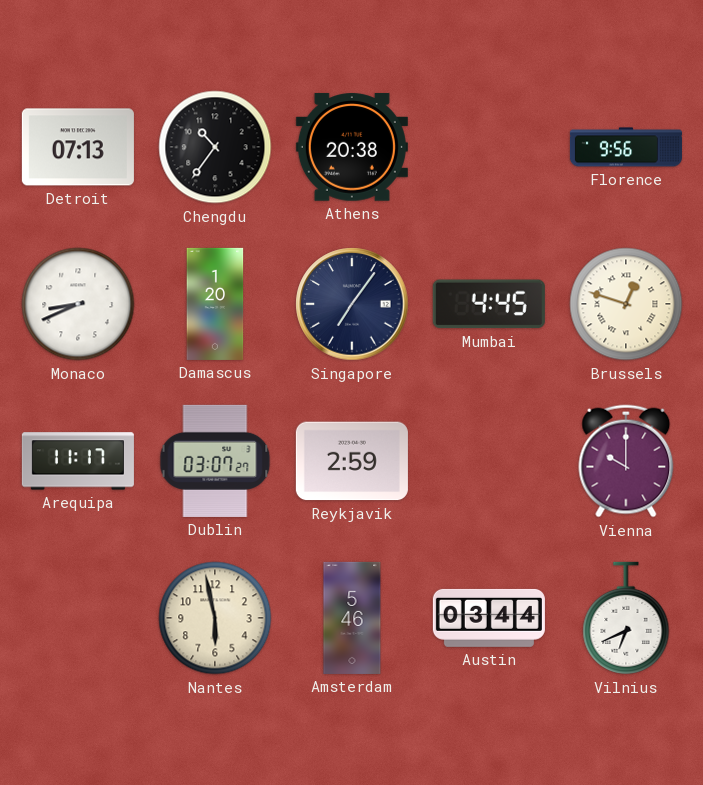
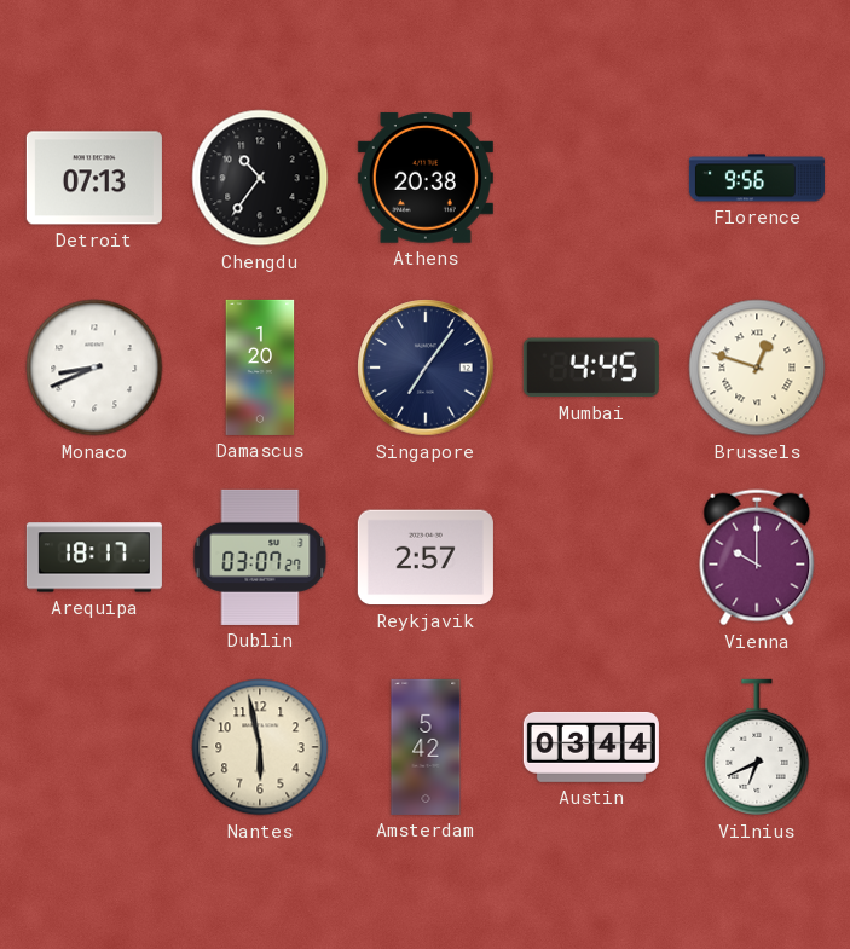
Arequipa: 11:17 -> 18:17 (94, 557)
Reykjavik: 2:59 -> 2:57 (426, 557)
Amsterdam: 5:46 -> 5:42 (426, 747)
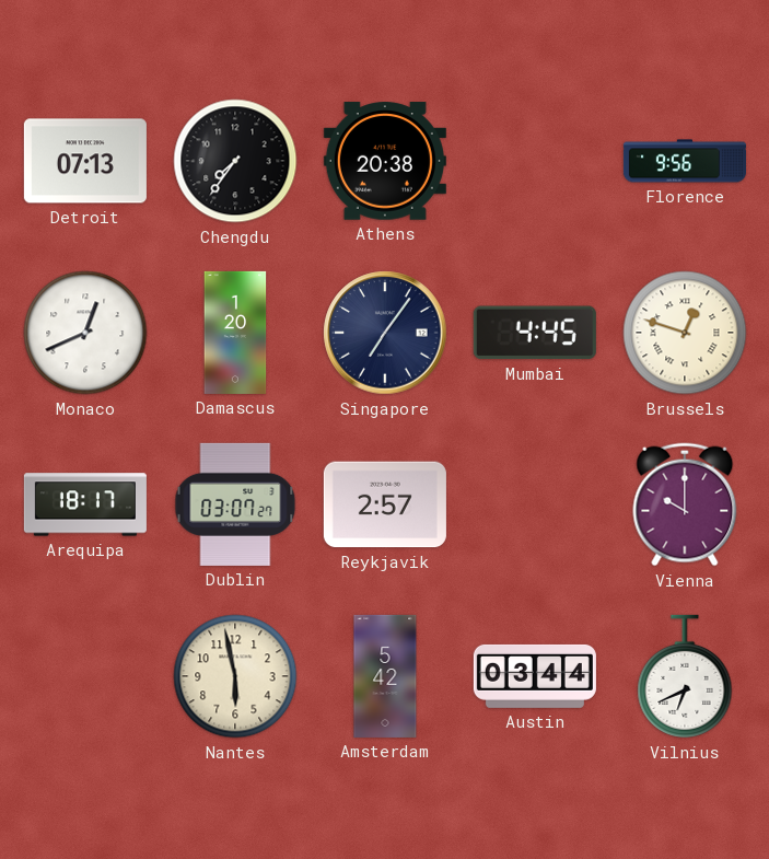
Chengdu: 10:36 -> 7:36 (235, 161)
Monaco: 8:41 -> 12:41 (85, 333)
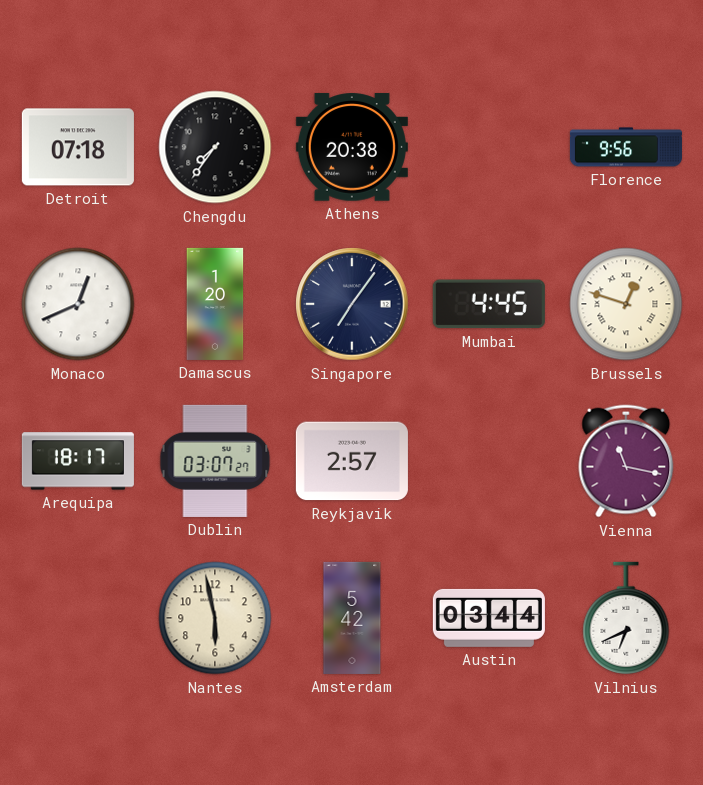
Detroit: 07:13 -> 07:18 (78, 147)
Vienna: 10:00 -> 11:17 (626, 461)
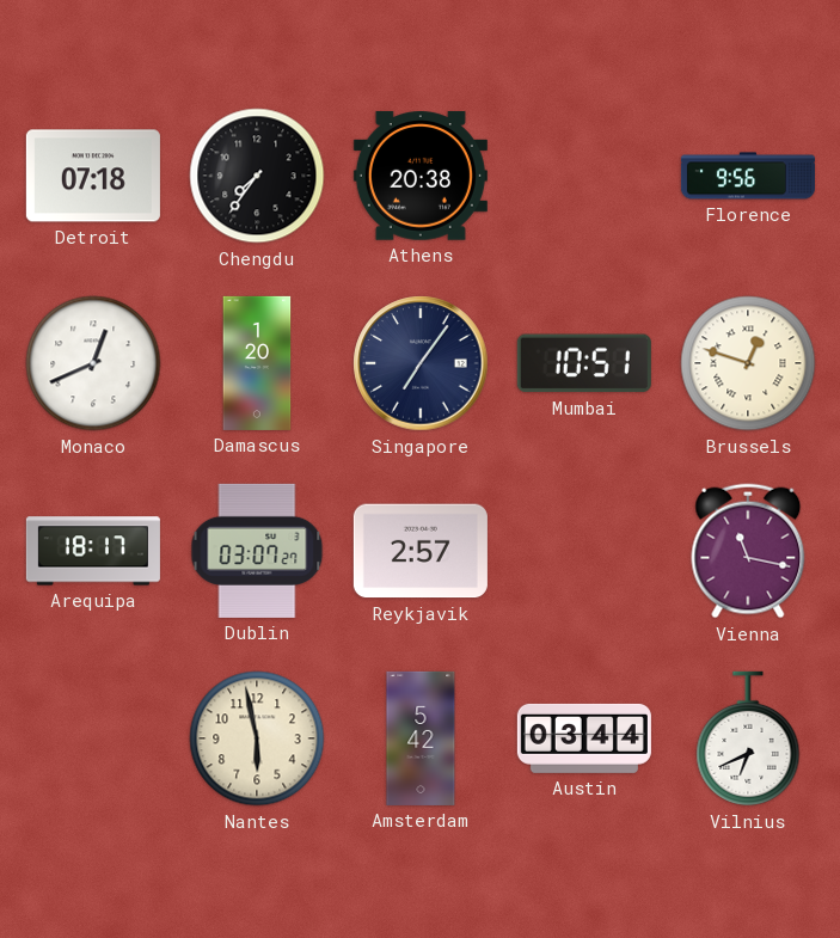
Mumbai: 4:45 -> 10:51 (584, 363)
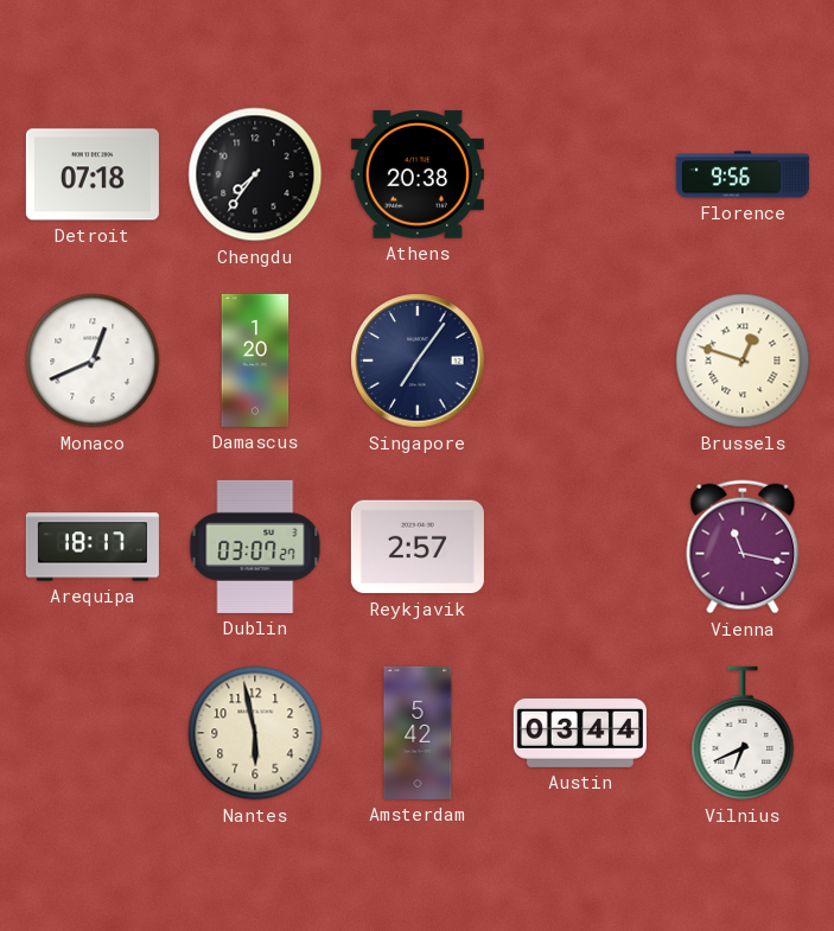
Mumbai: 10:51 -> none (584, 363)
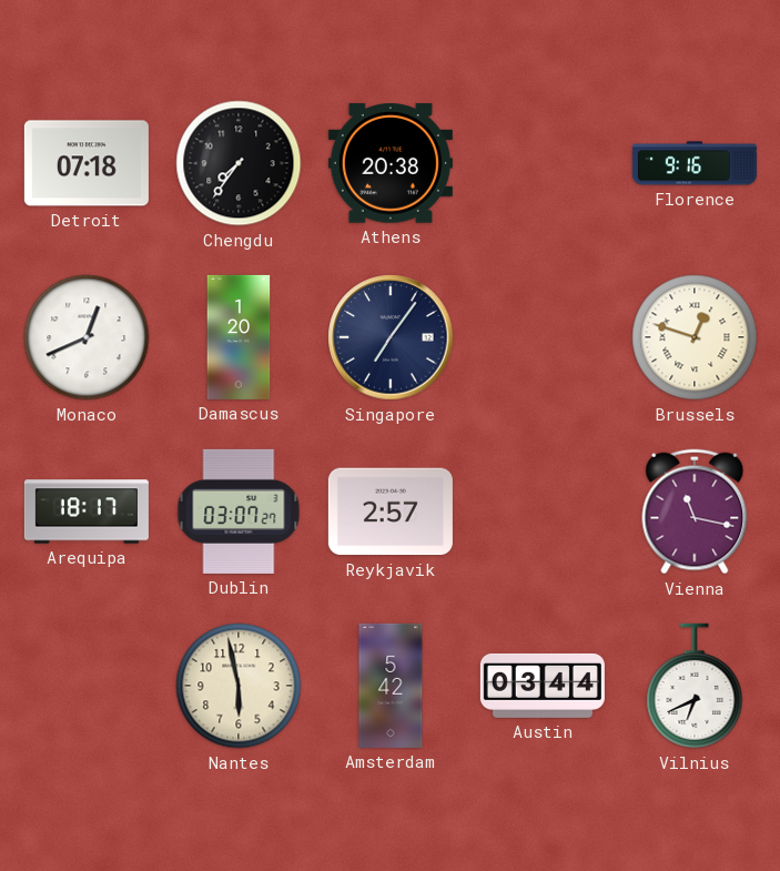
Florence: 9:56 -> 9:16 (695, 163)
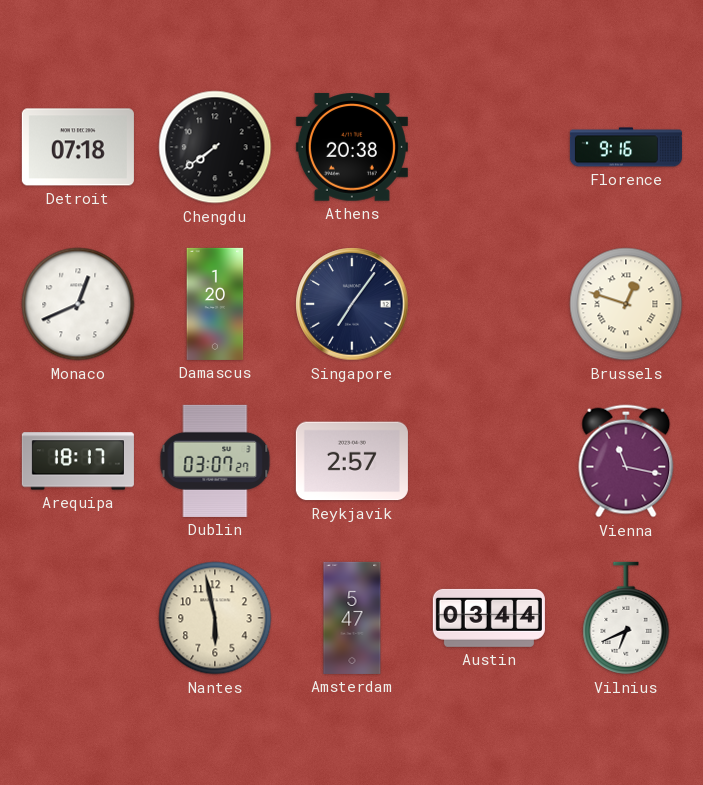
Chengdu: 7:36 -> 7:39 (215, 147)
Amsterdam: 5:42 -> 5:47 (352, 618)
